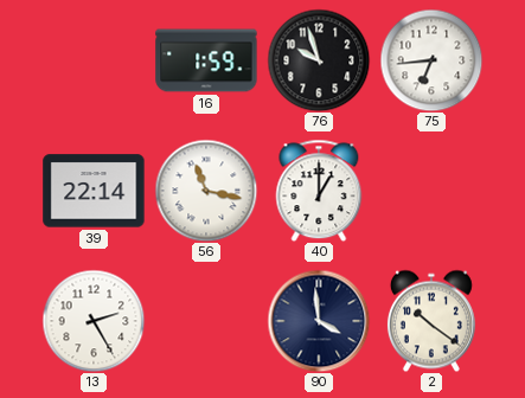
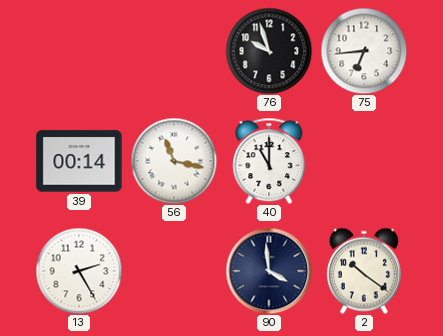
16: 1:59 -> none (206, 60)
39: 22:14 -> 00:14 (79, 161)
40: 1:00 -> 11:00 (269, 161)
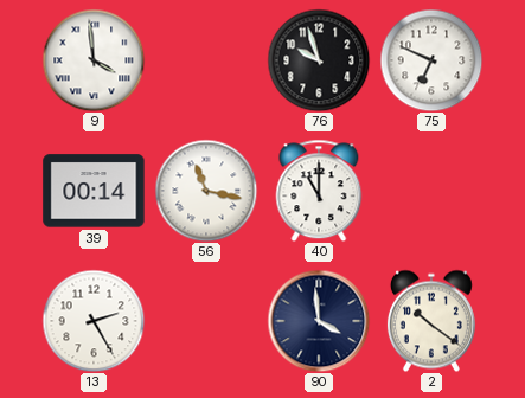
9: none -> 3:59 (94, 60)
75: 6:44 -> 6:49 (431, 60)
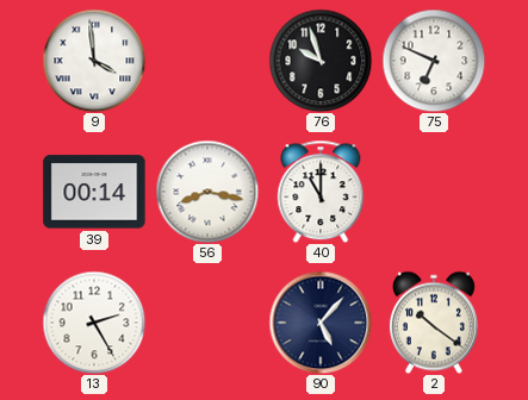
56: 11:17 -> 8:17 (207, 192)
90: 3:59 -> 5:07 (321, 323)
